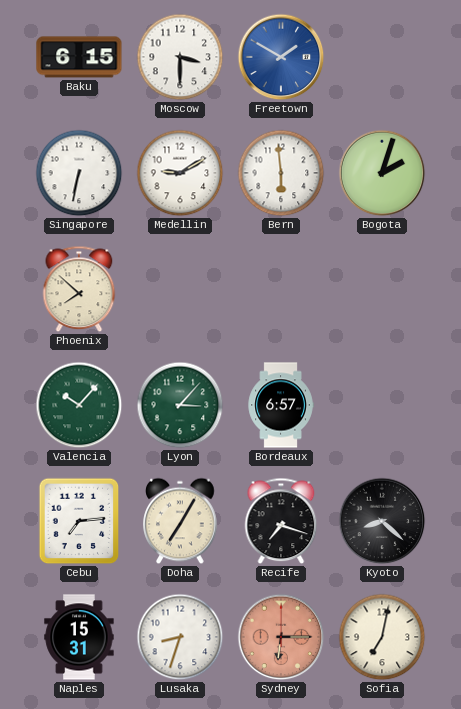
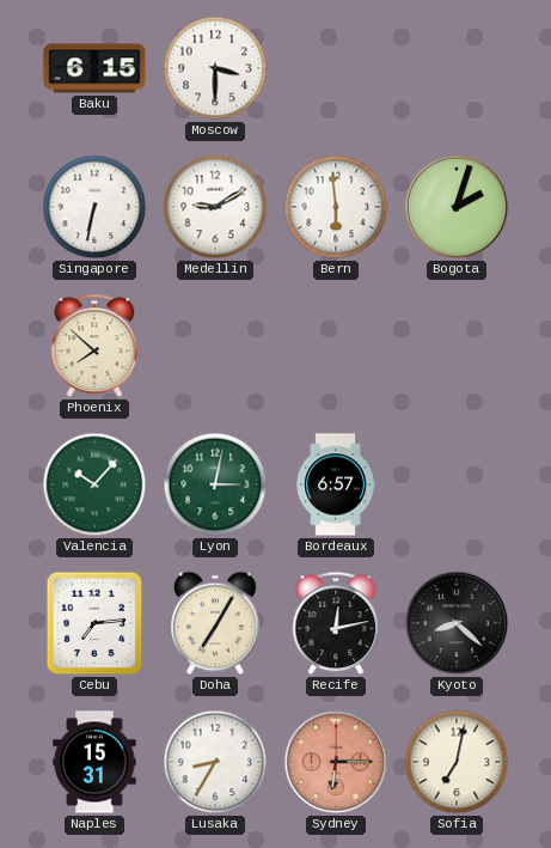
Freetown: 1:50 -> none (281, 57)
Lyon: 3:07 -> 3:02 (215, 484)
Recife: 7:18 -> 12:13 (336, 623)
Lusaka: 8:33 -> 8:35 (215, 762)
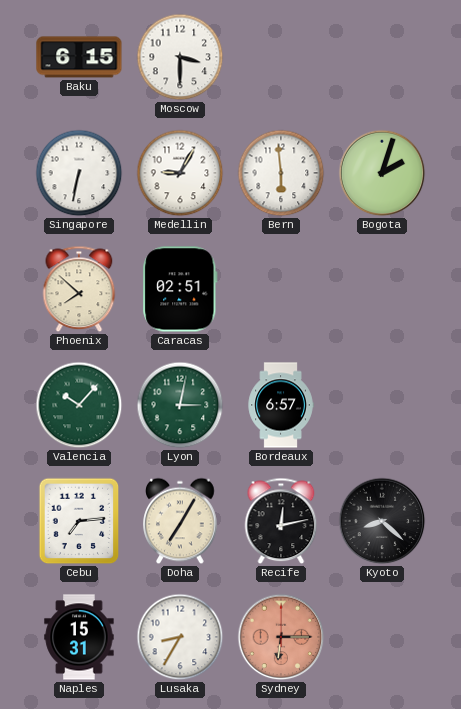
Medellin: 9:10 -> 9:05 (180, 173)
Caracas: none -> 02:51 (180, 289)
Sofia: 7:02 -> none (457, 762)
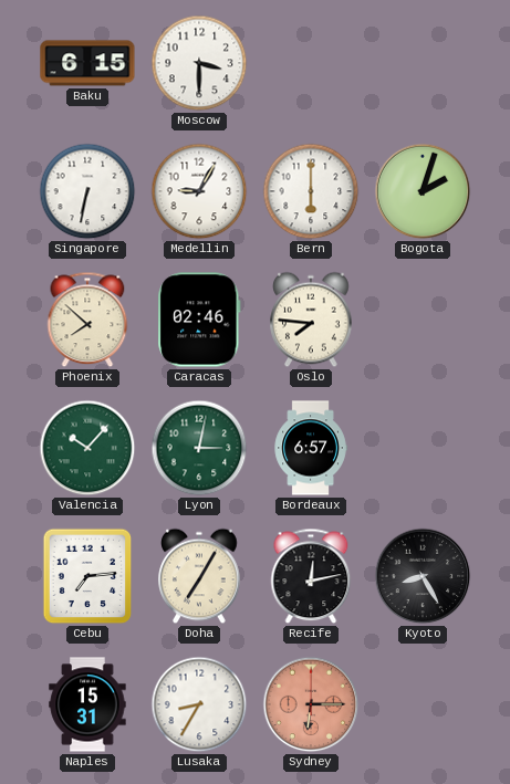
Bern: 5:59 -> 6:00 (311, 191)
Caracas: 02:51 -> 02:46 (199, 320)
Oslo: none -> 7:46 (311, 320)
Kyoto: 8:22 -> 8:25 (423, 576)
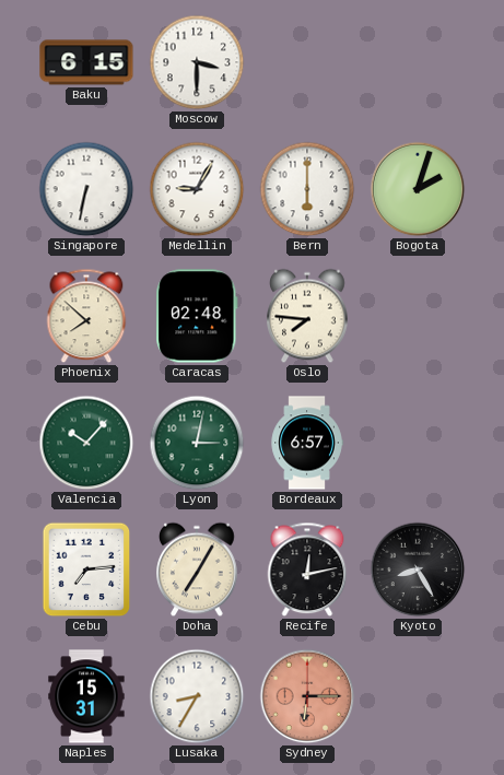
Caracas: 02:46 -> 02:48 (197, 316)
